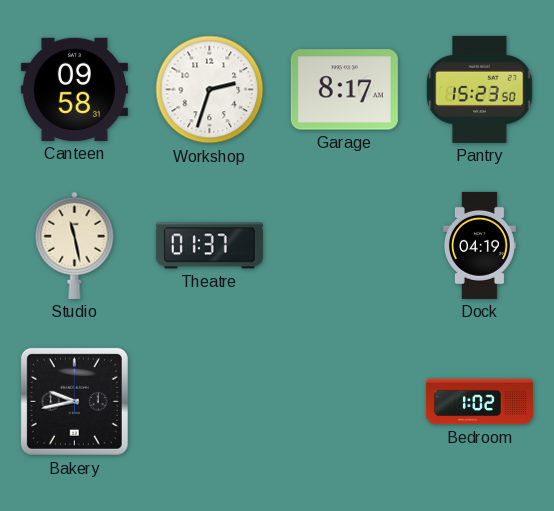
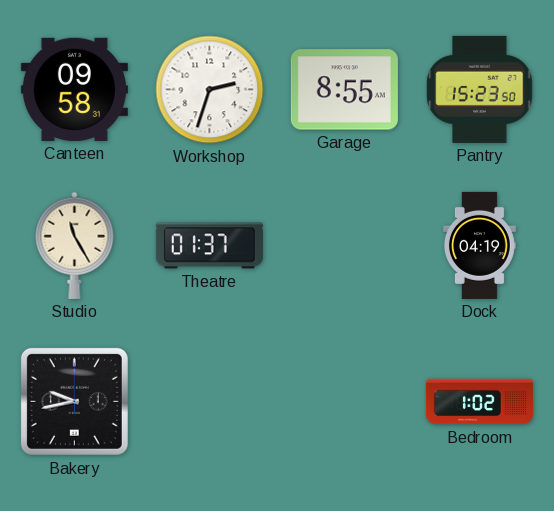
Garage: 8:17 -> 8:55 (344, 90)
Studio: 11:28 -> 11:25 (75, 245)
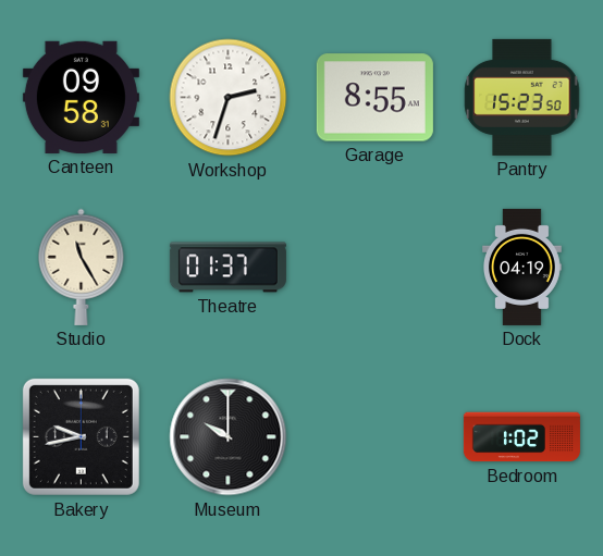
Museum: none -> 10:00 (229, 437)
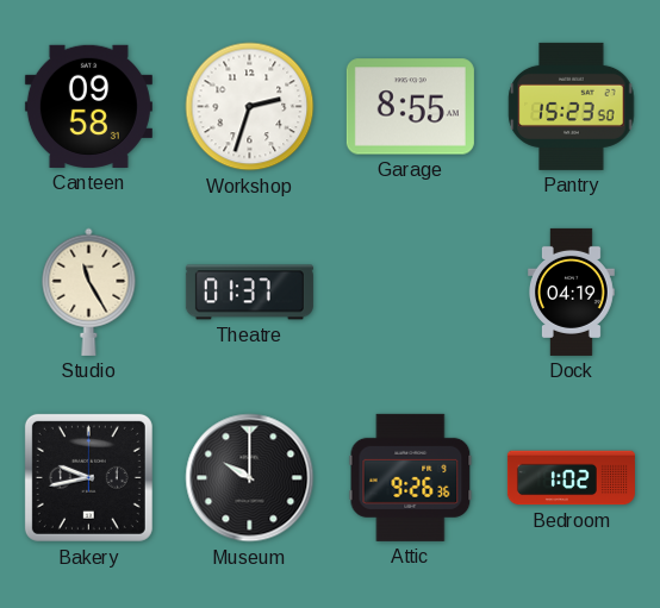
Attic: none -> 9:26 (411, 477)
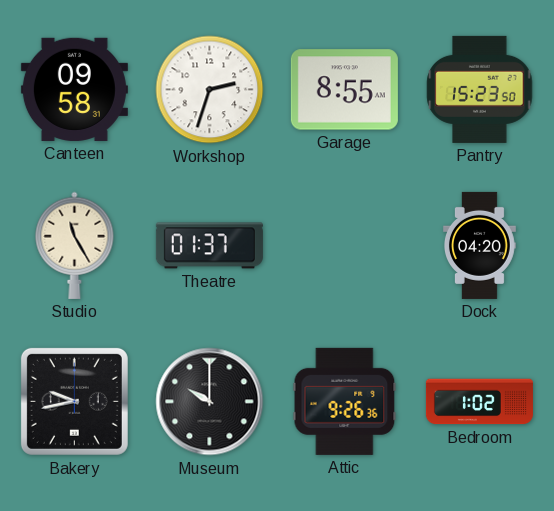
Dock: 04:19 -> 04:20 (480, 245)
